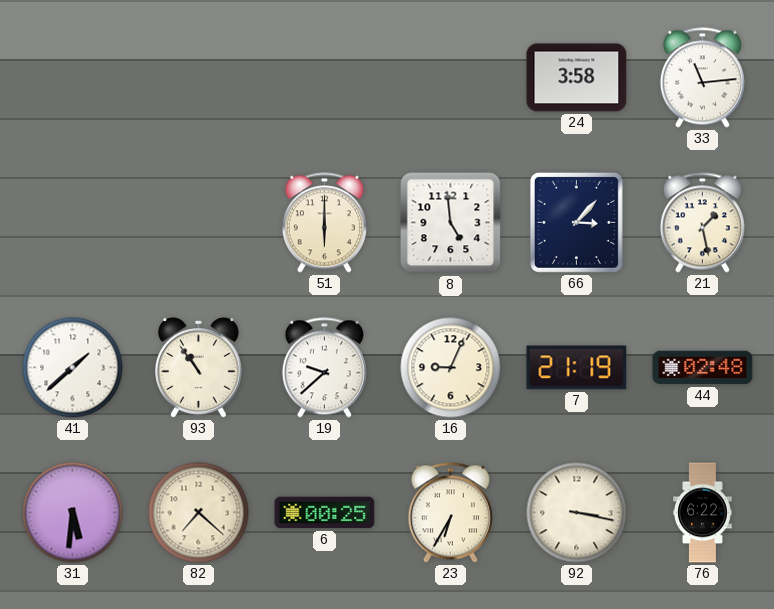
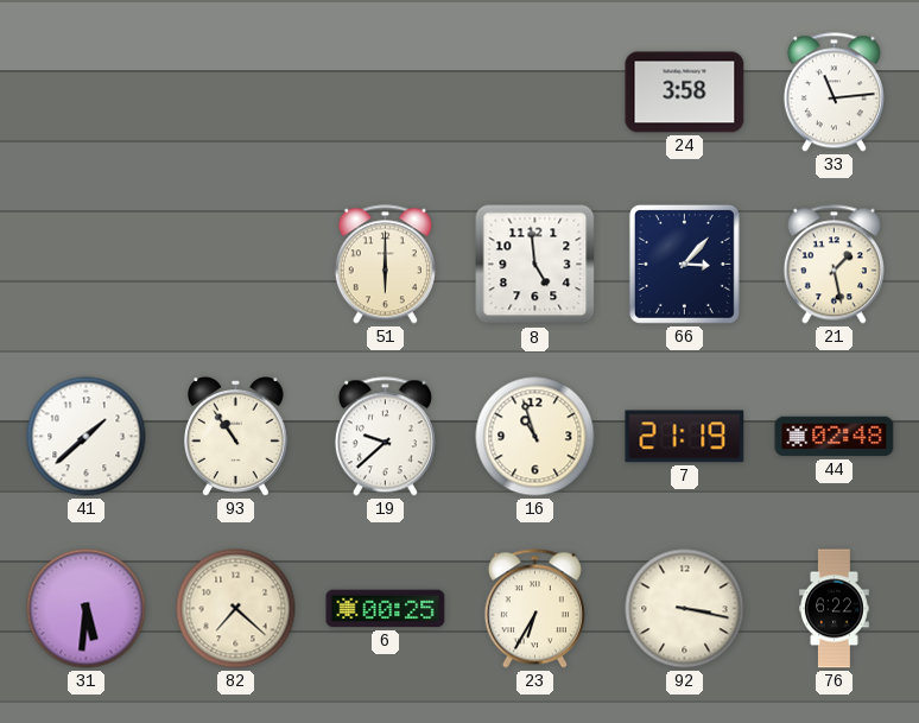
16: 9:04 -> 10:57 (535, 437)
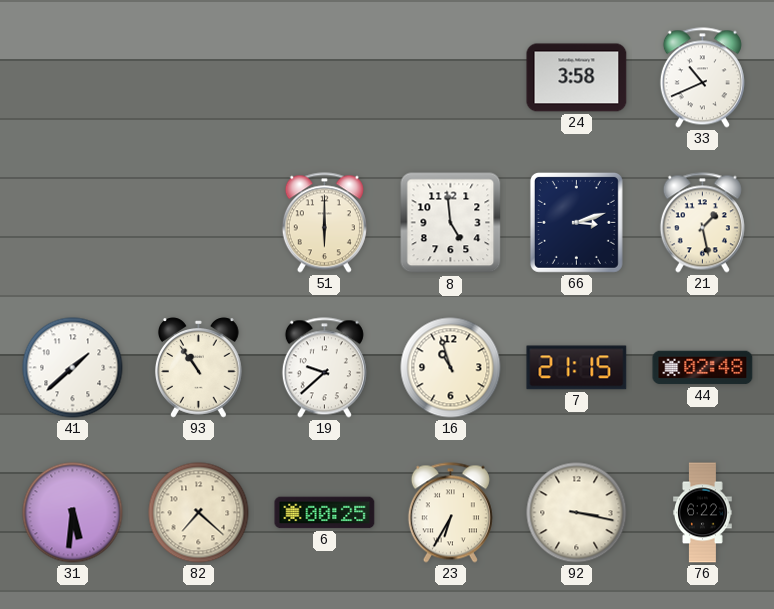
33: 11:14 -> 10:41 (702, 78)
66: 3:07 -> 3:12 (576, 222)
7: 21:19 -> 21:15 (577, 368)
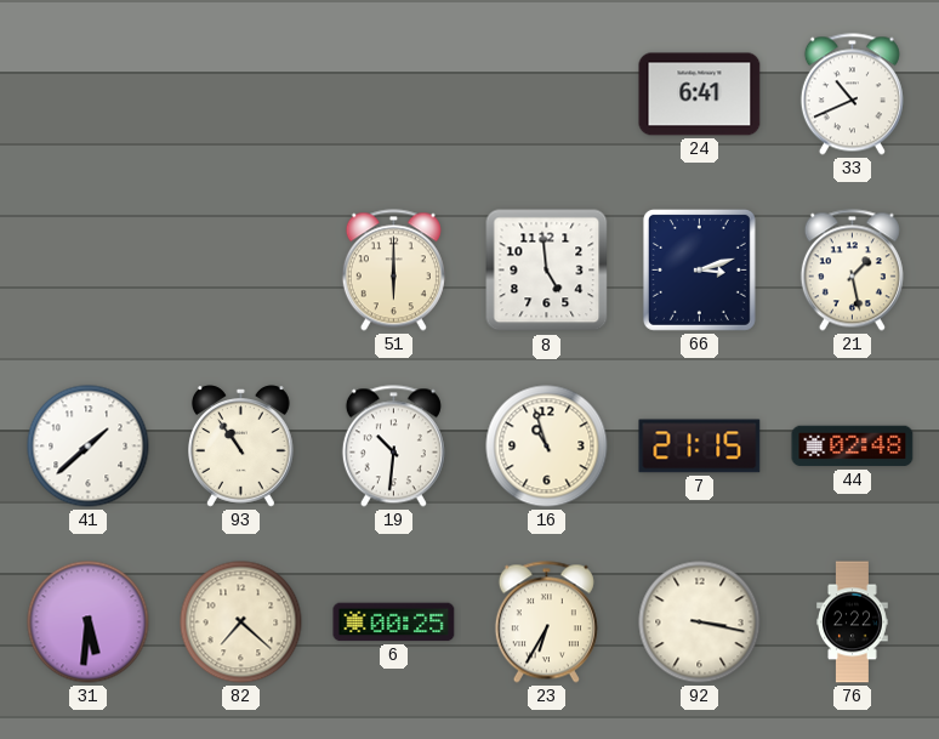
24: 3:58 -> 6:41 (700, 95)
19: 9:38 -> 10:31 (393, 447)
76: 6:22 -> 2:22 (853, 623)
